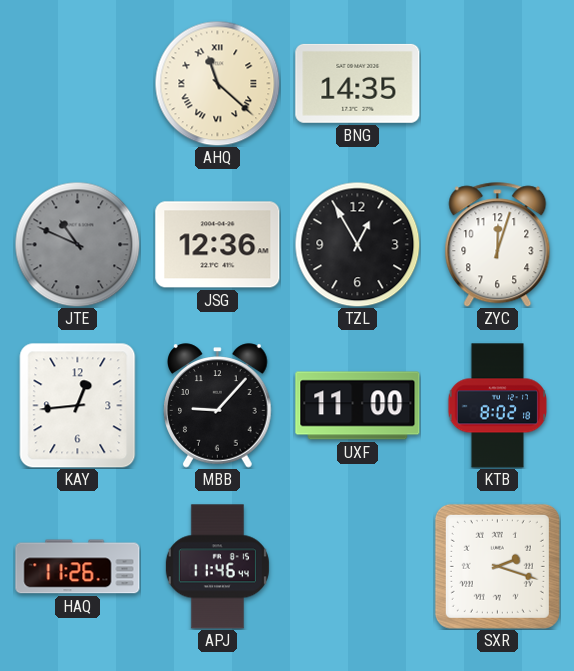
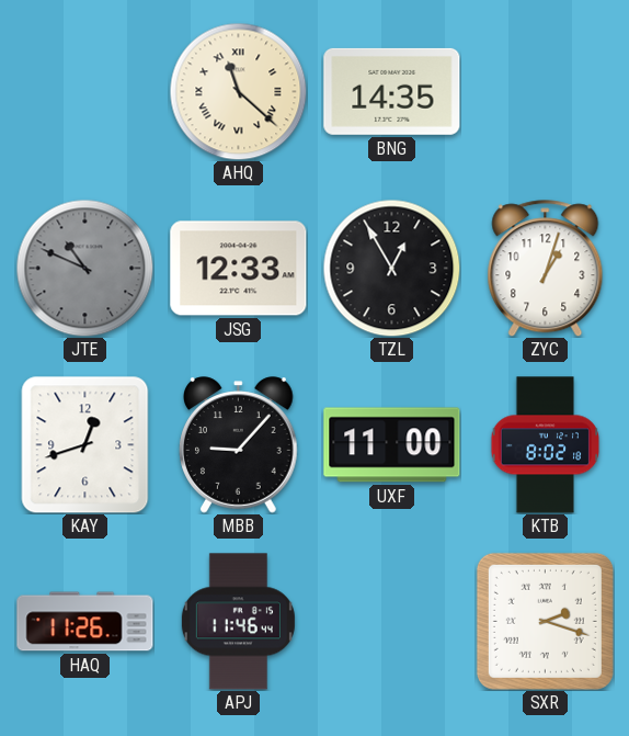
JSG: 12:36 -> 12:33 (239, 269)
ZYC: 12:03 -> 1:03 (546, 269)
KAY: 12:44 -> 12:42 (85, 444)
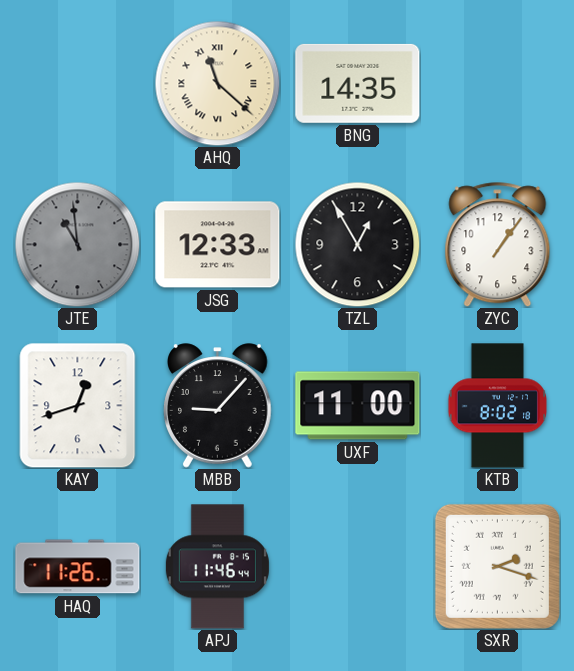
JTE: 10:49 -> 10:59 (77, 244)
ZYC: 1:03 -> 1:06 (498, 245)
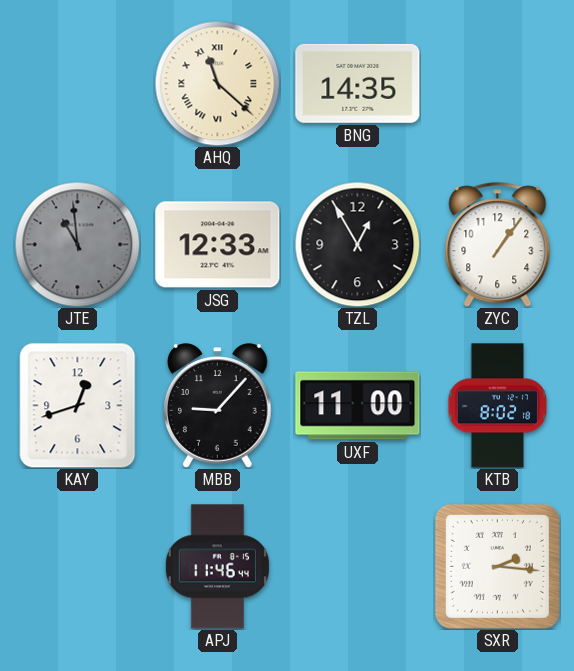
HAQ: 11:26 -> none (78, 567)
SXR: 2:18 -> 2:16 (497, 566)
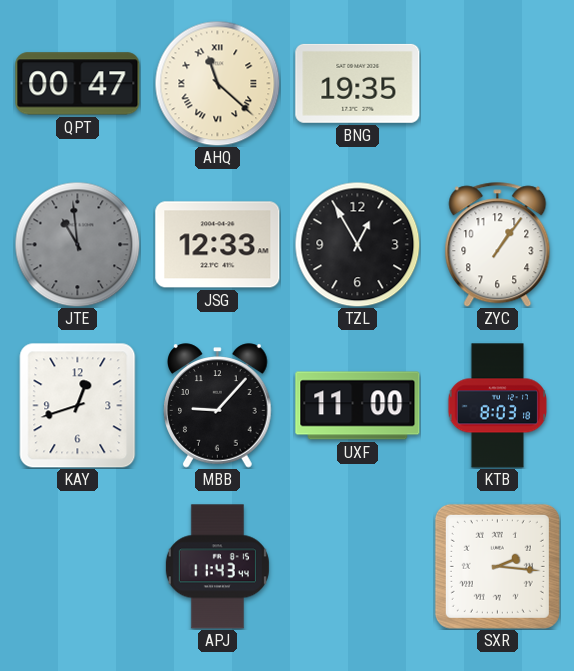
QPT: none -> 00:47 (78, 84)
BNG: 14:35 -> 19:35 (358, 83)
KTB: 8:02 -> 8:03 (498, 406)
APJ: 11:46 -> 11:43 (217, 567)
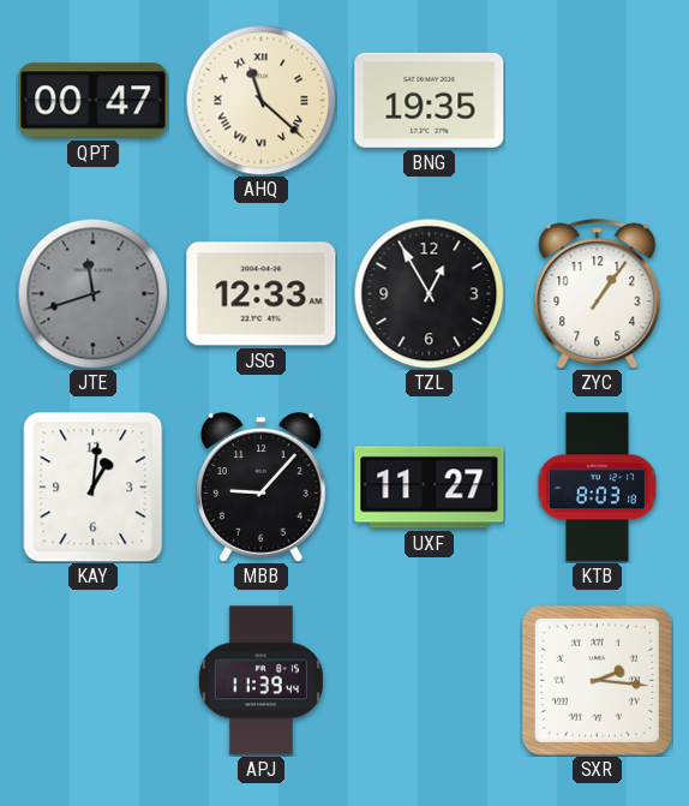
JTE: 10:59 -> 11:42 (92, 293)
KAY: 12:42 -> 1:01 (94, 486)
UXF: 11:00 -> 11:27 (430, 488)
APJ: 11:43 -> 11:39 (260, 681)
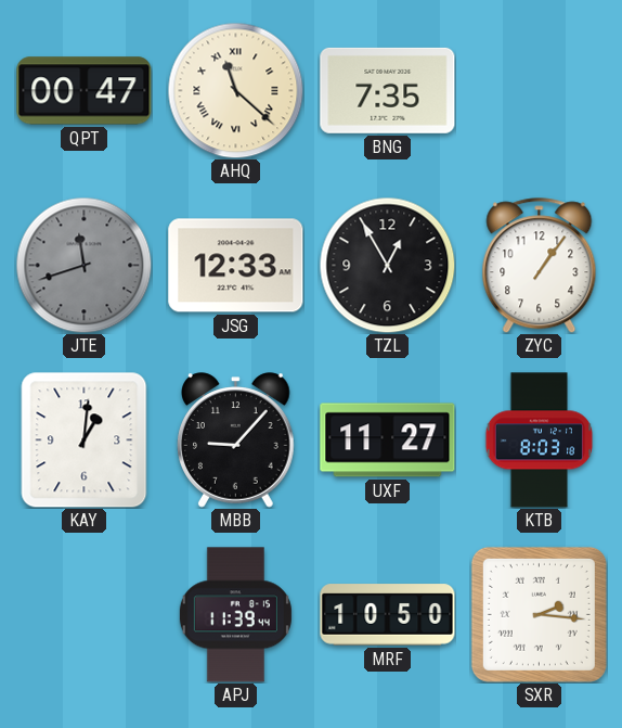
BNG: 19:35 -> 7:35 (388, 90)
MRF: none -> 10:50 (388, 615)
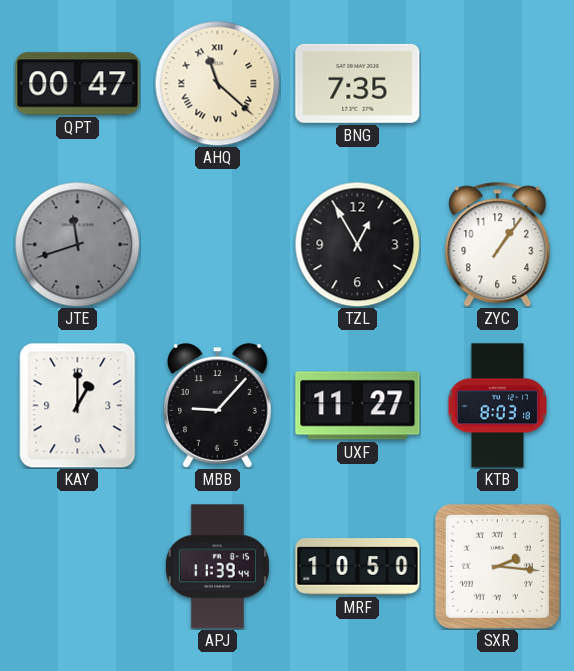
JSG: 12:33 -> none (236, 266)
KAY: 1:01 -> 1:00 (78, 405)
